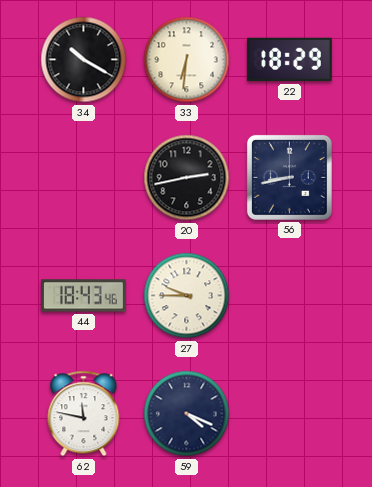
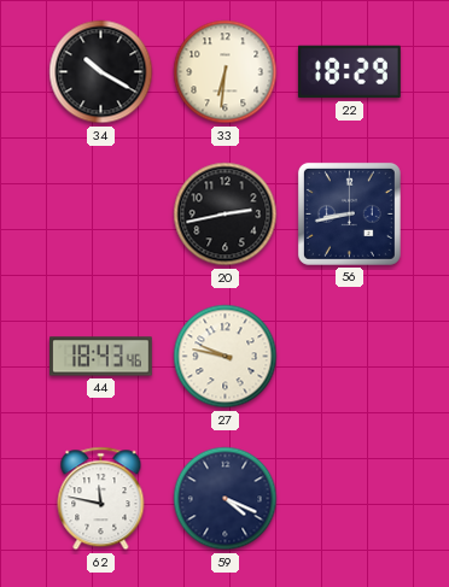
27: 9:45 -> 9:47 (226, 357)
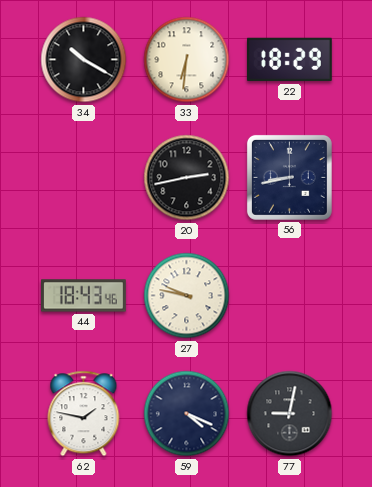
62: 11:47 -> 1:47 (84, 414)
77: none -> 9:02 (290, 414)
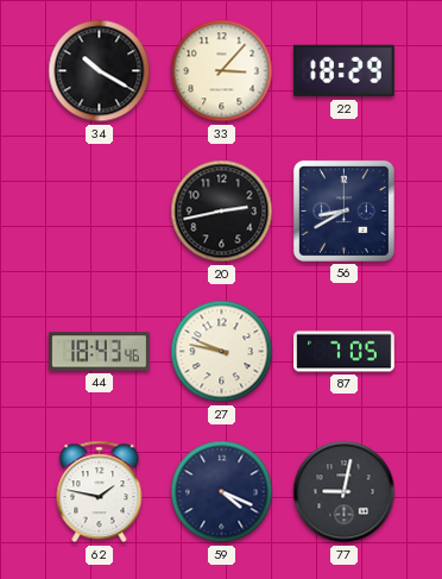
33: 6:31 -> 3:07 (222, 71)
56: 8:43 -> 8:40 (343, 210)
87: none -> 7:05 (345, 352)
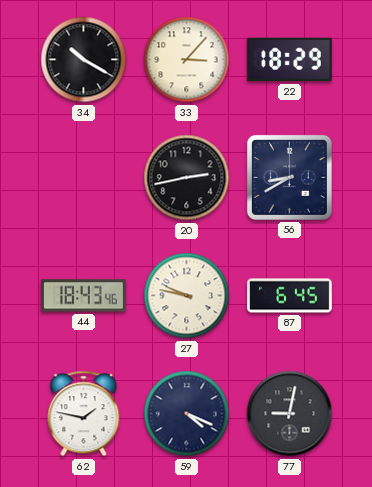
87: 7:05 -> 6:45 (290, 296)
